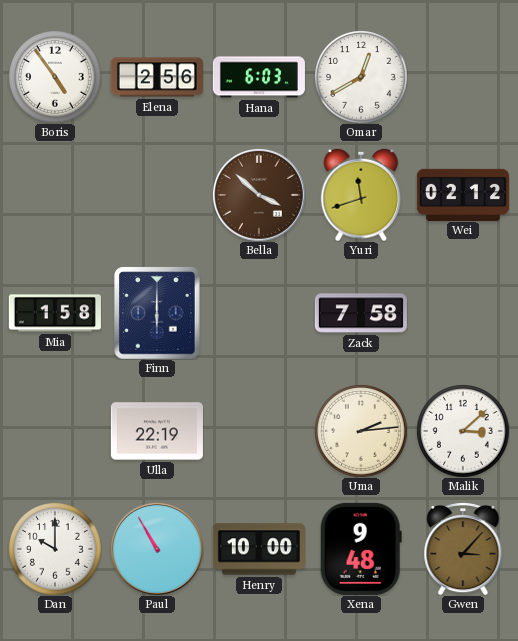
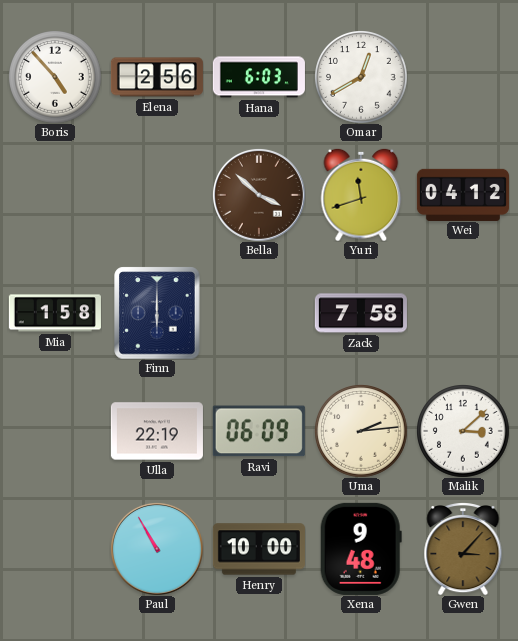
Boris: 4:54 -> 4:53 (55, 77)
Wei: 02:12 -> 04:12 (463, 194)
Ravi: none -> 06:09 (259, 431)
Dan: 10:00 -> none (55, 549)
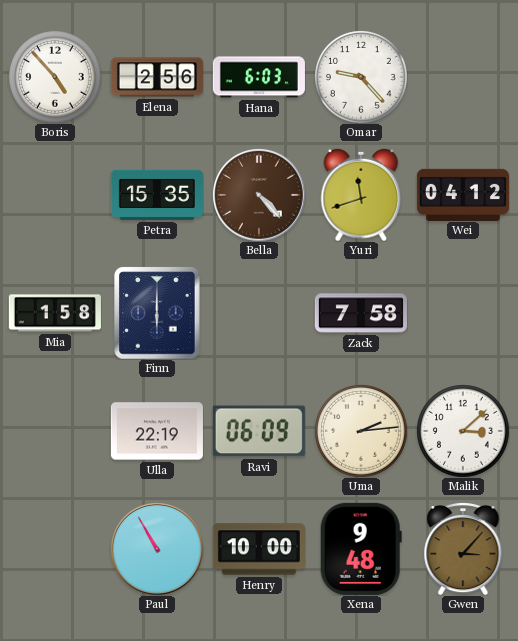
Omar: 12:40 -> 9:23 (361, 77)
Petra: none -> 15:35 (157, 195)
Bella: 3:52 -> 4:23 (259, 195)
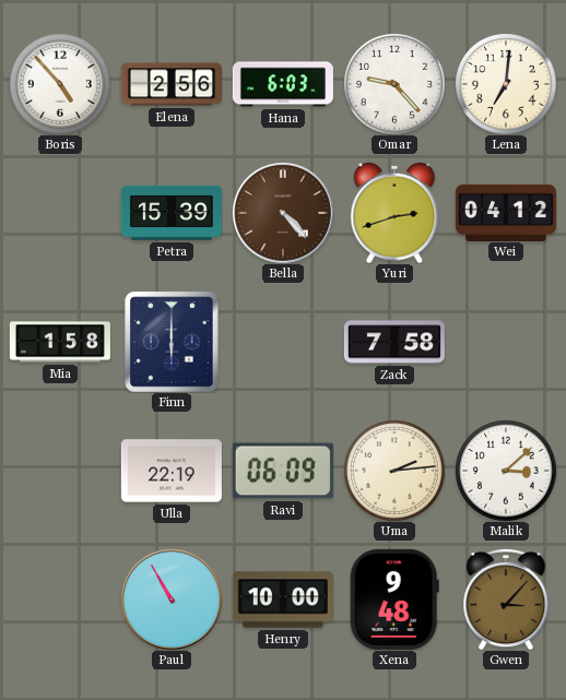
Lena: none -> 7:01 (506, 84)
Petra: 15:35 -> 15:39 (172, 213)
Yuri: 11:42 -> 2:42 (394, 213)
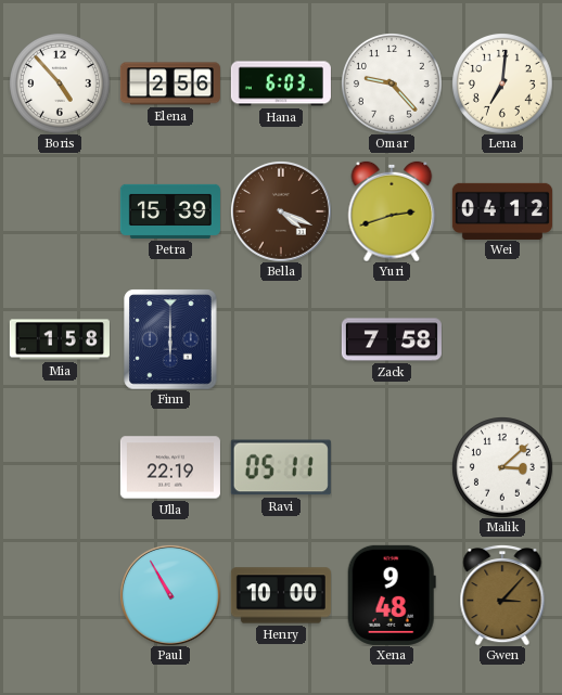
Bella: 4:23 -> 4:19 (281, 211)
Ravi: 06:09 -> 05:11 (281, 467)
Uma: 2:14 -> none (394, 471)
